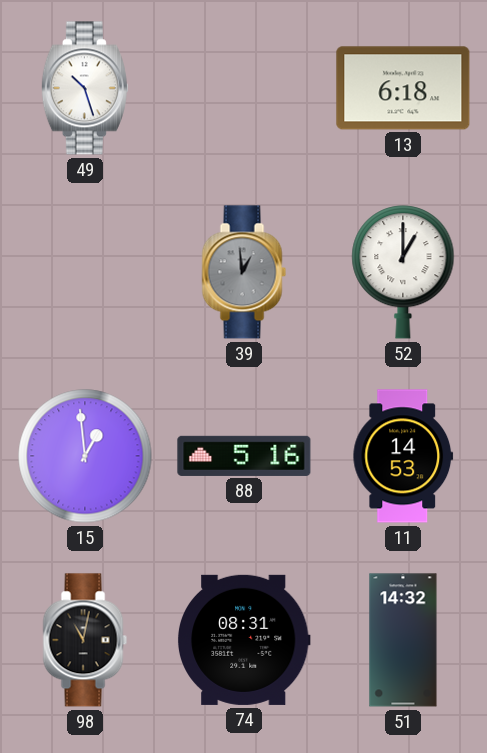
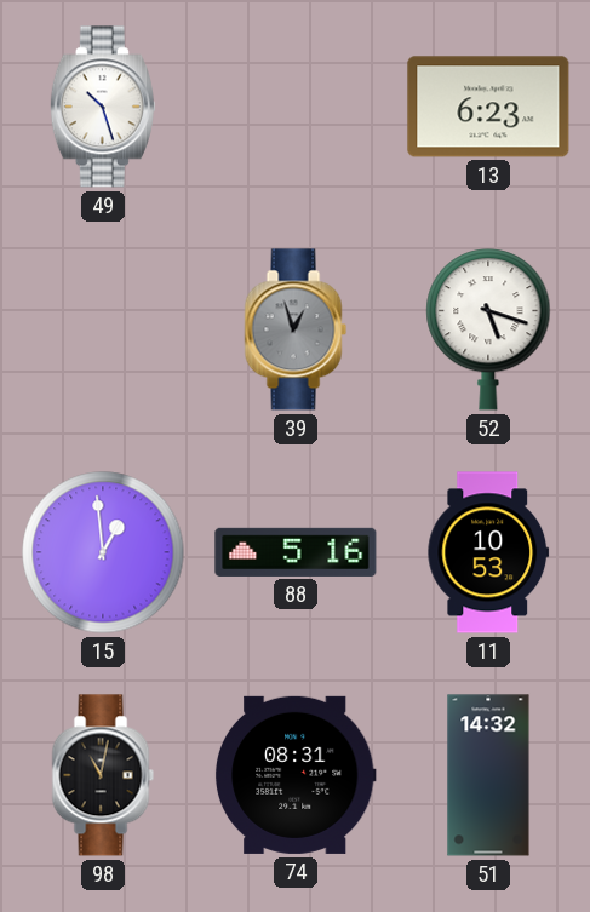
13: 6:18 -> 6:23 (488, 107)
39: 12:59 -> 12:57 (296, 329)
52: 1:00 -> 5:18 (488, 329)
11: 14:53 -> 10:53 (488, 552)
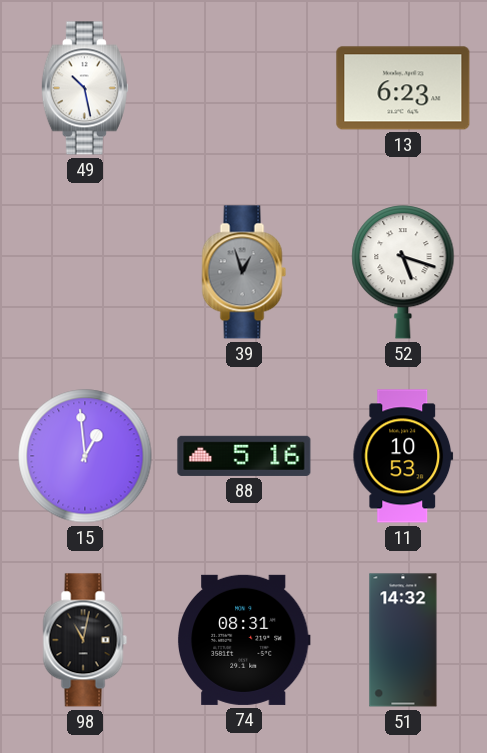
49: 10:27 -> 10:28 (85, 88)
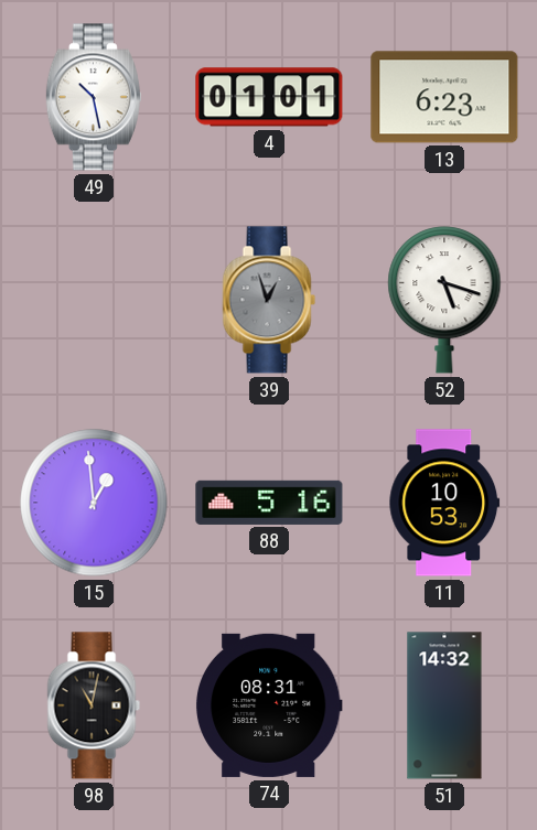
4: none -> 01:01 (269, 97)
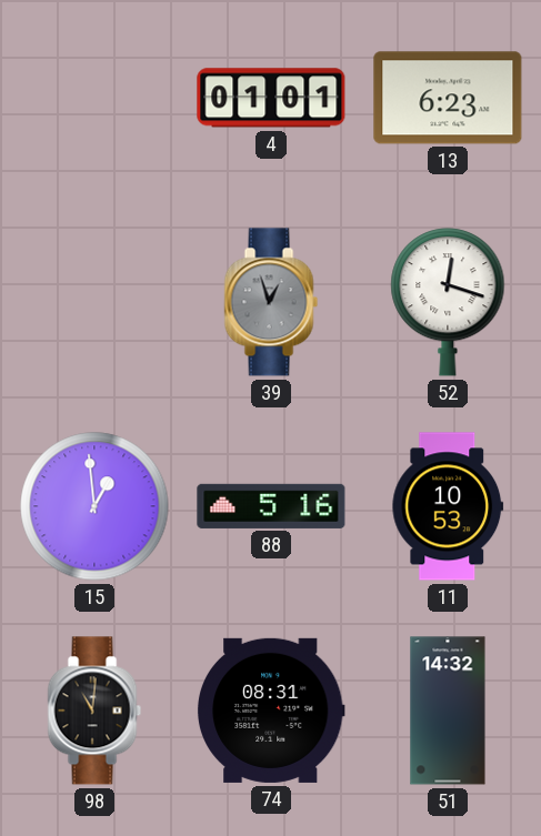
49: 10:28 -> none (94, 97)
52: 5:18 -> 12:18 (448, 302)
98: 11:02 -> 11:01 (94, 711)
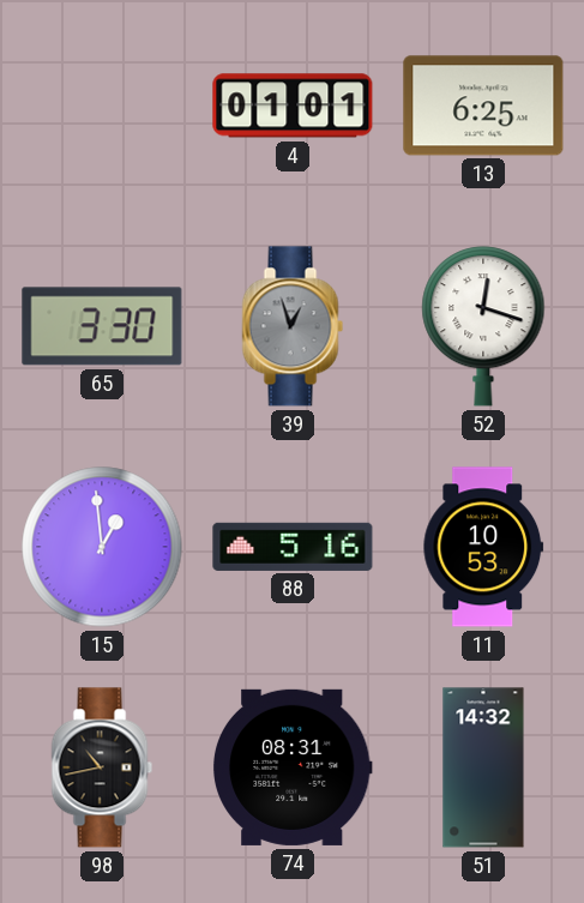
13: 6:23 -> 6:25 (483, 106)
65: none -> 3:30 (102, 326)
98: 11:01 -> 10:43 (102, 767)
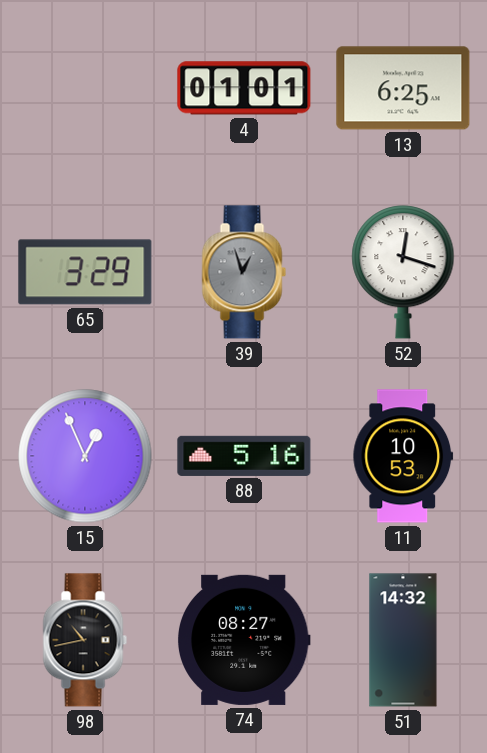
65: 3:30 -> 3:29 (85, 272)
15: 12:59 -> 12:56 (85, 456)
74: 08:31 -> 08:27 (244, 640)
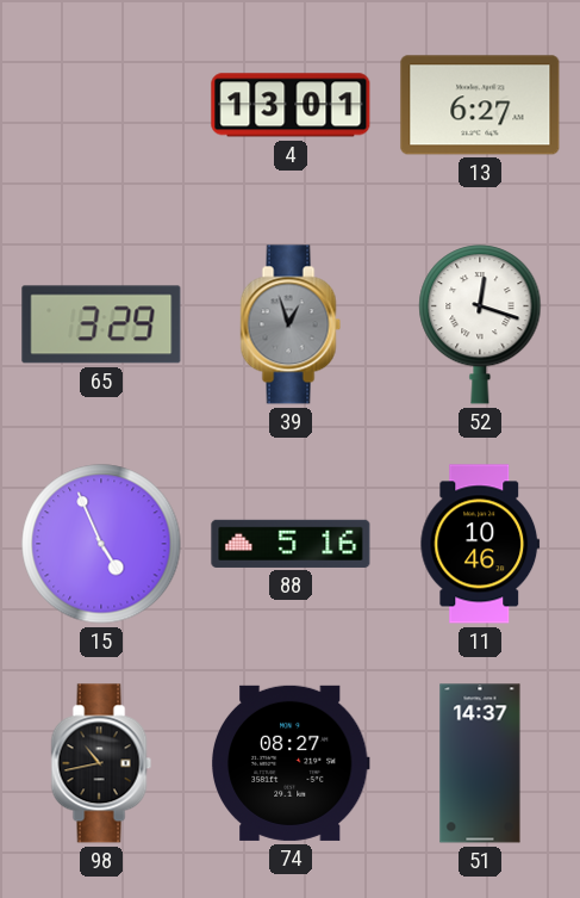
4: 01:01 -> 13:01 (291, 105)
13: 6:25 -> 6:27 (480, 105)
15: 12:56 -> 4:56 (101, 544)
11: 10:53 -> 10:46 (480, 544)
51: 14:32 -> 14:37 (480, 763)
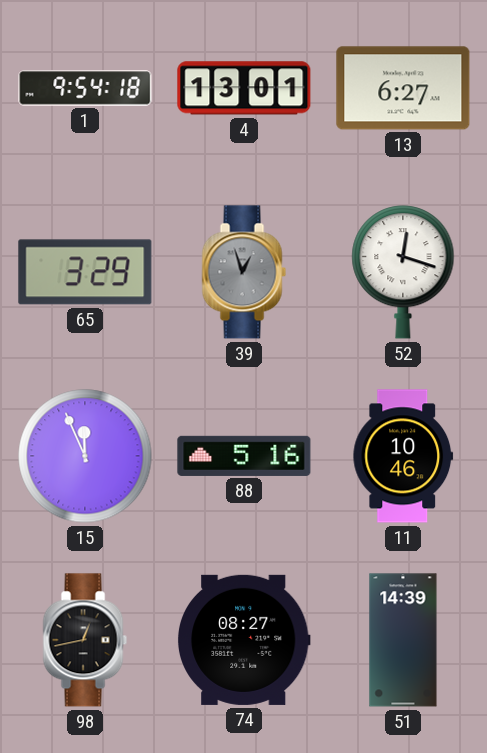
1: none -> 9:54 (85, 88)
15: 4:56 -> 11:56 (85, 456)
98: 10:43 -> 12:43 (85, 640)
51: 14:37 -> 14:39 (403, 640)
